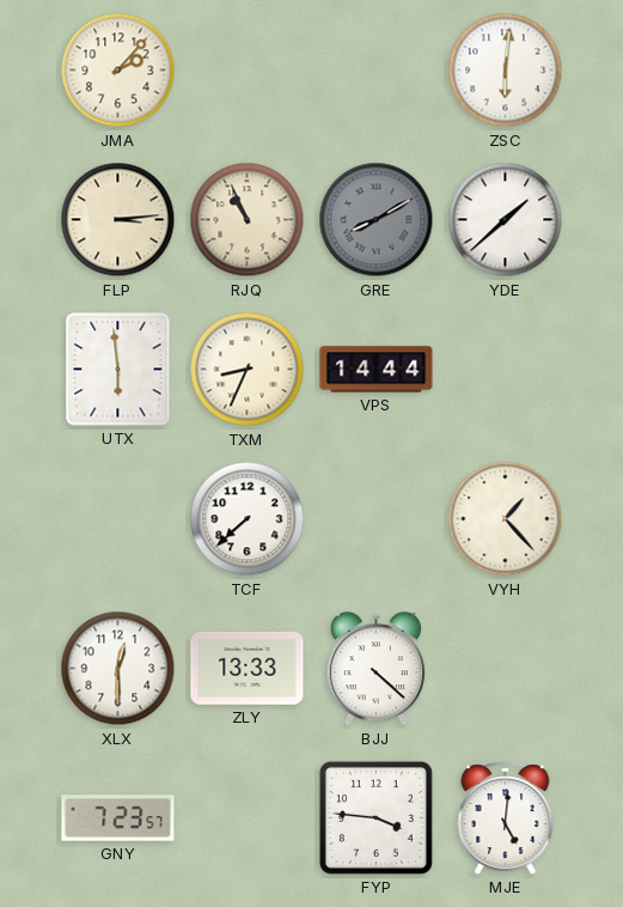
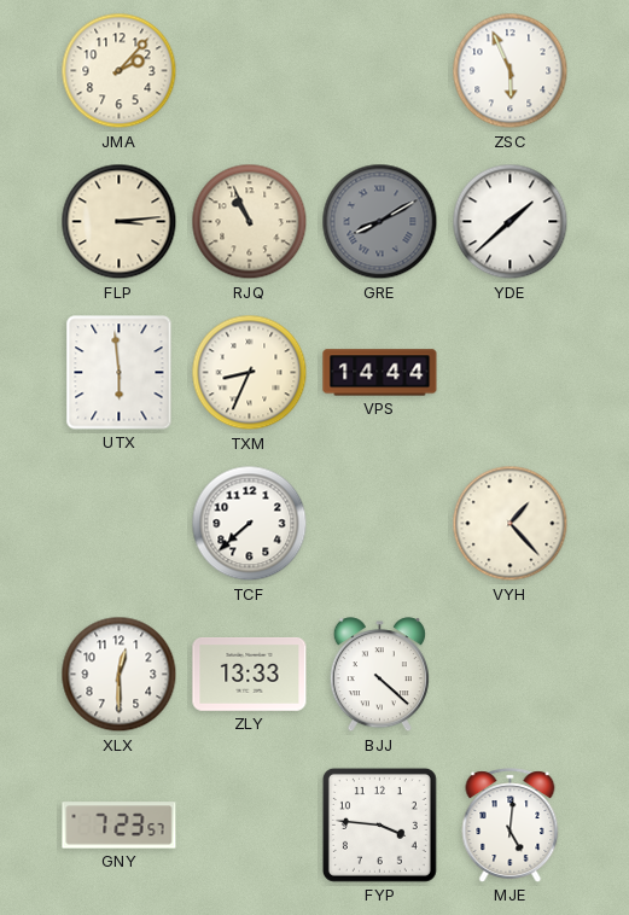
ZSC: 6:01 -> 5:56 (511, 71)
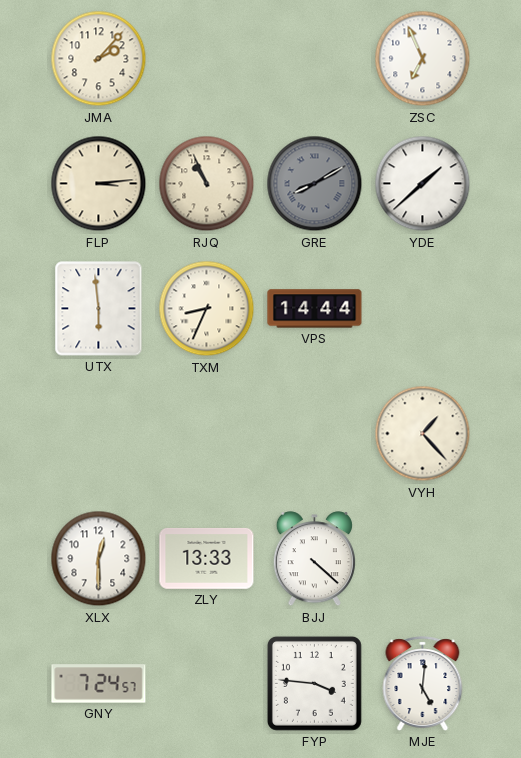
ZSC: 5:56 -> 6:56 (423, 59)
TCF: 7:38 -> none (250, 524)
GNY: 7:23 -> 7:24 (99, 684)
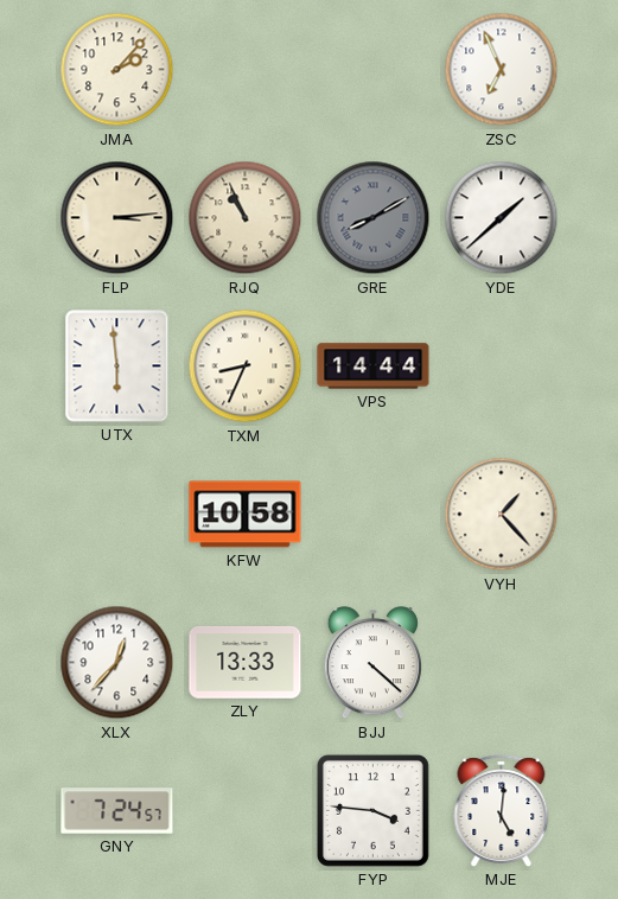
KFW: none -> 10:58 (246, 515)
XLX: 12:30 -> 12:37 (117, 663)
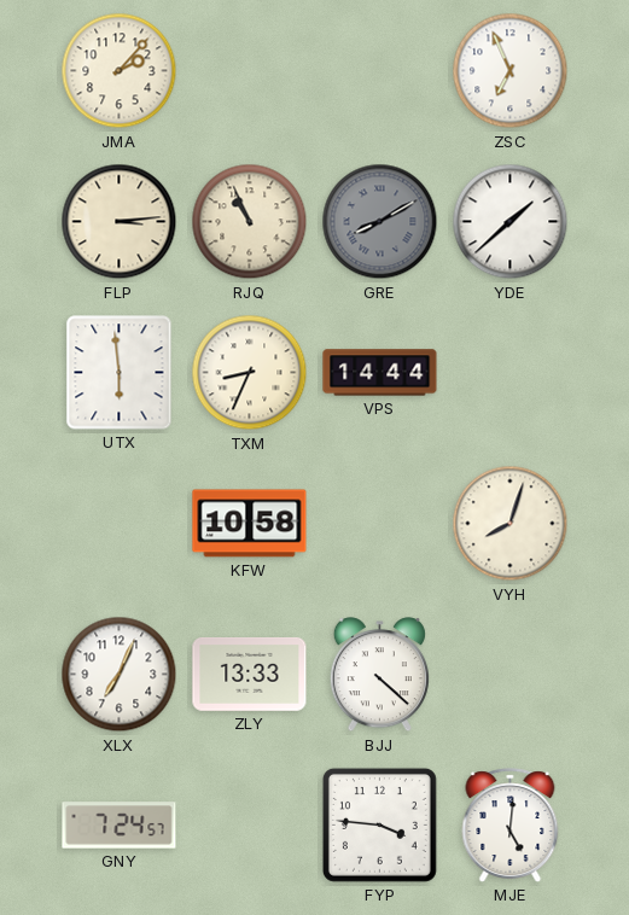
VYH: 1:23 -> 8:03 (511, 524)
XLX: 12:37 -> 7:04 (120, 675)
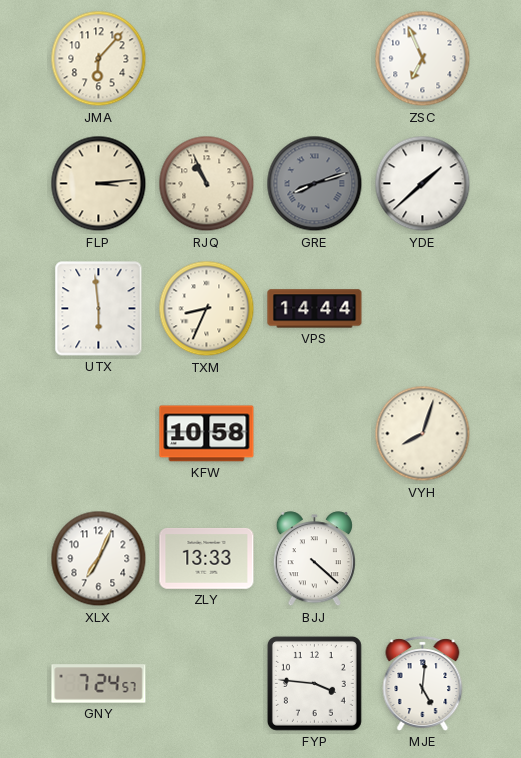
JMA: 2:07 -> 6:07 (99, 59)
GRE: 8:10 -> 8:12 (315, 184)
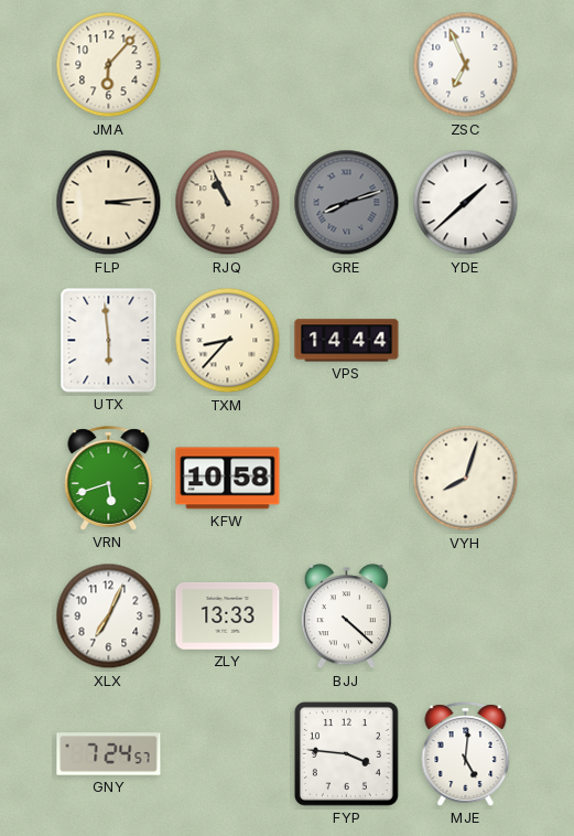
TXM: 8:34 -> 8:37 (228, 341)
VRN: none -> 5:42 (109, 479)
